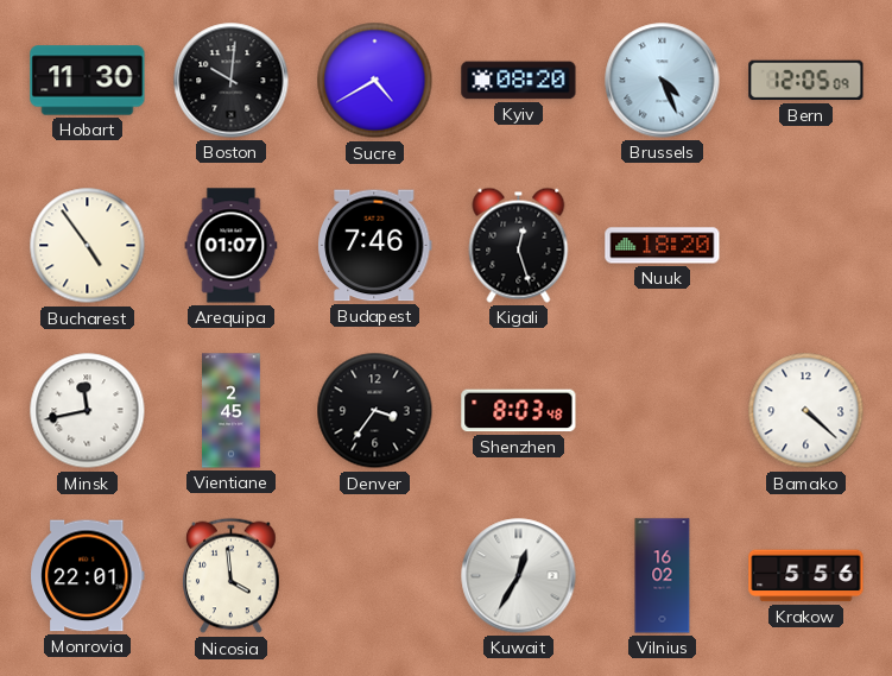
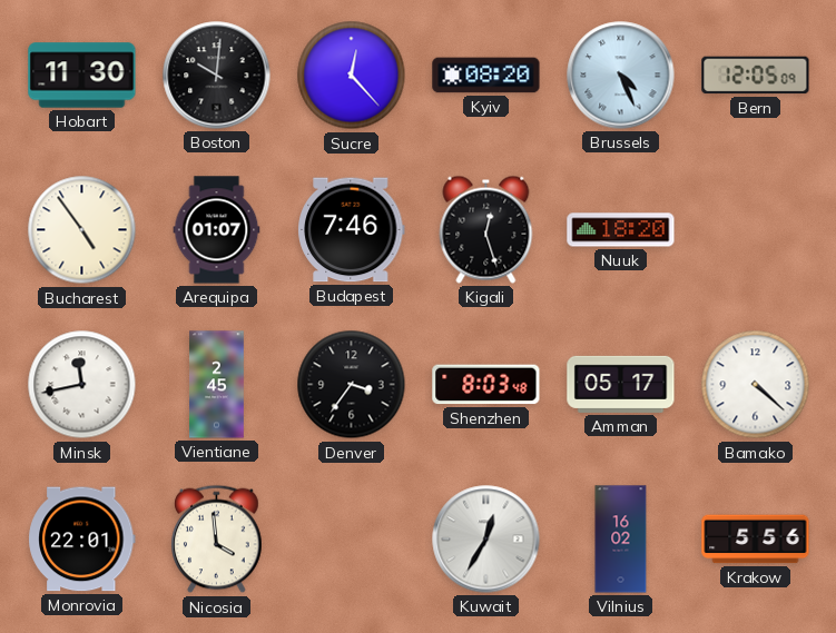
Sucre: 4:40 -> 12:23 (352, 76)
Amman: none -> 05:17 (621, 384)
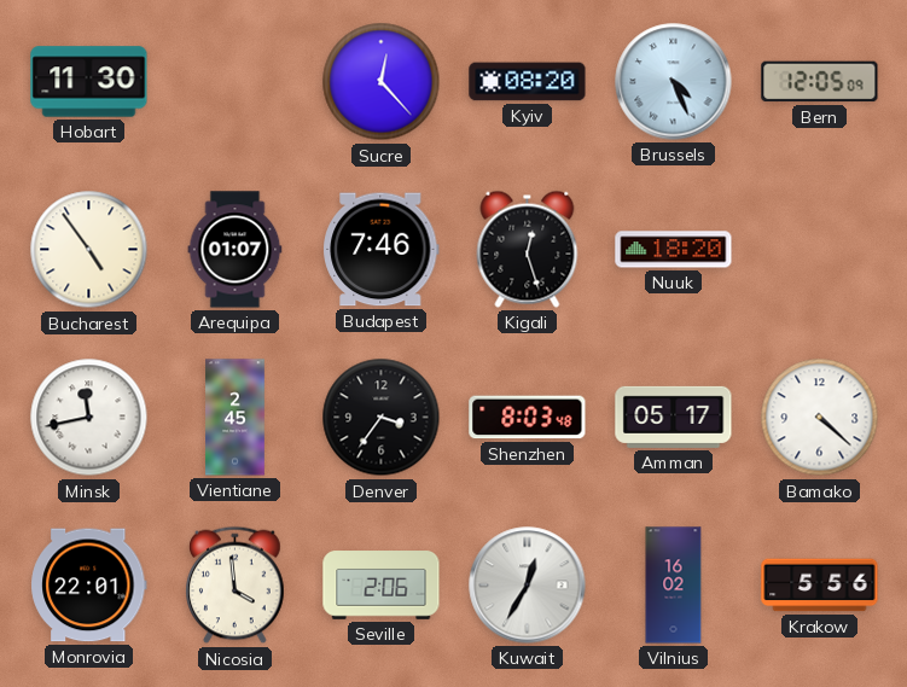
Boston: 10:01 -> none (217, 76)
Seville: none -> 2:06 (382, 586)
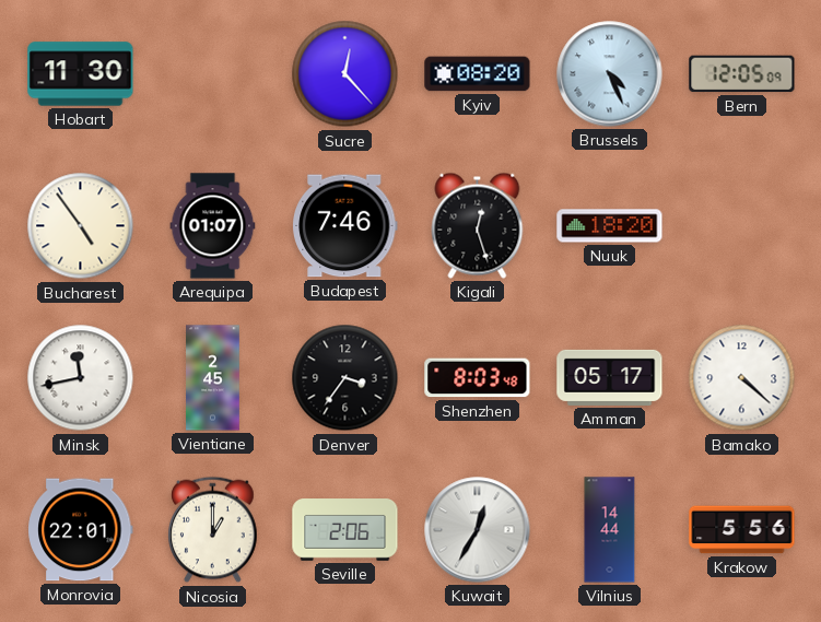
Nicosia: 3:59 -> 1:00 (213, 530)
Vilnius: 16:02 -> 14:44 (610, 530)
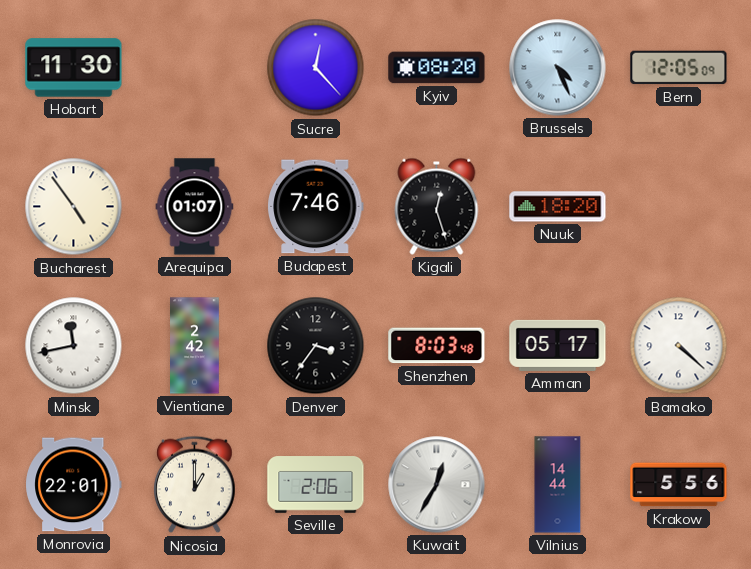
Vientiane: 2:45 -> 2:42 (195, 346)
